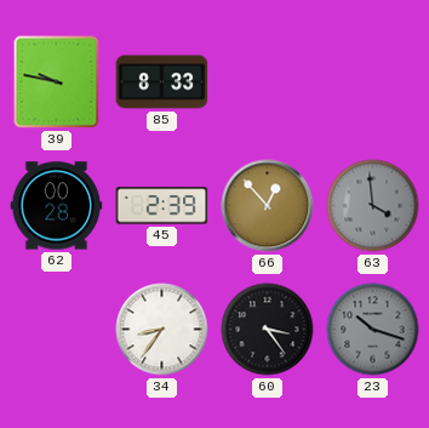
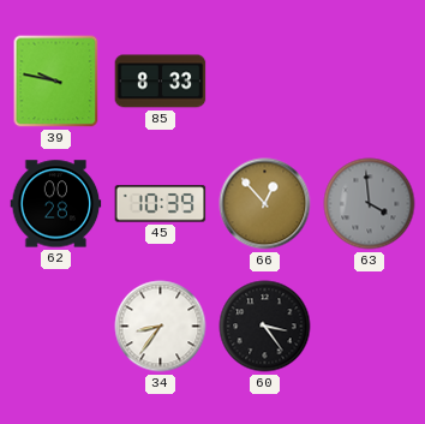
45: 2:39 -> 10:39 (161, 204)
23: 10:18 -> none (373, 330)
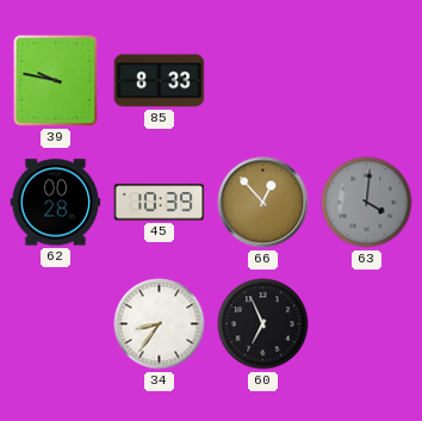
63: 3:59 -> 4:01 (367, 203)
60: 3:24 -> 6:56 (263, 324)
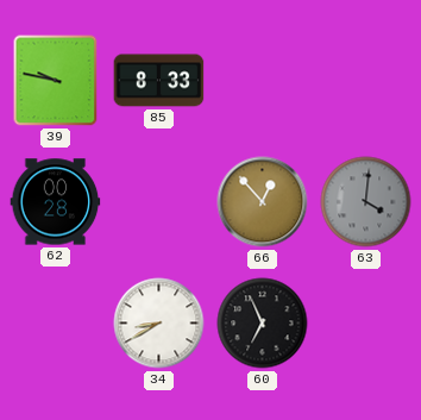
45: 10:39 -> none (160, 203)
34: 8:36 -> 8:40 (159, 324)
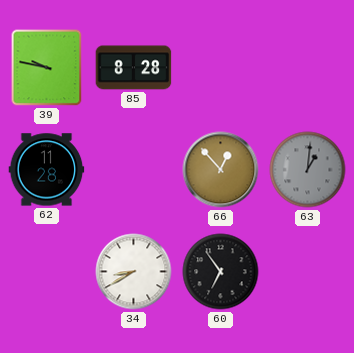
85: 8:33 -> 8:28 (134, 68)
62: 00:28 -> 11:28 (47, 170)
63: 4:01 -> 1:01 (308, 170)
60: 6:56 -> 6:54 (221, 272)
